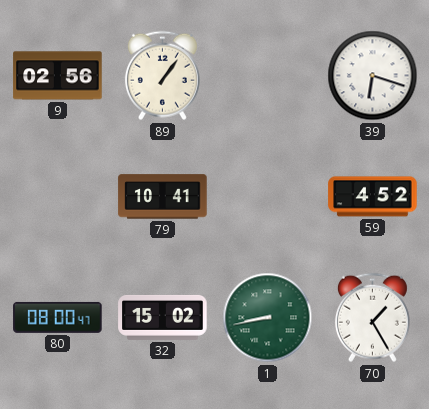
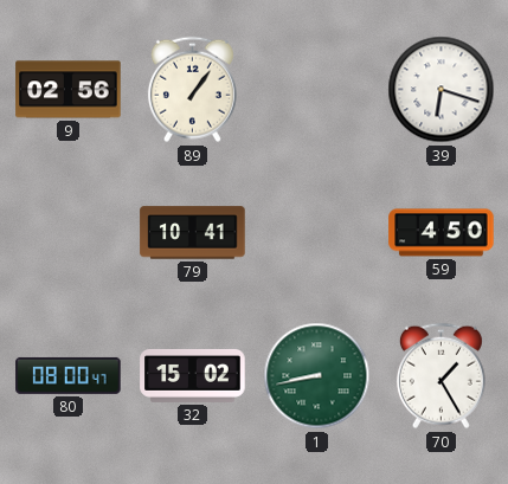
59: 4:52 -> 4:50 (442, 233)
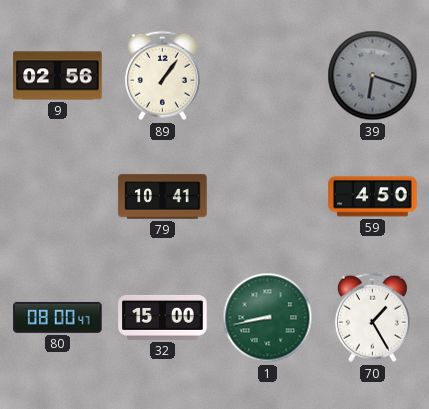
39 dial: white -> grey (373, 76)
32: 15:02 -> 15:00 (163, 317)
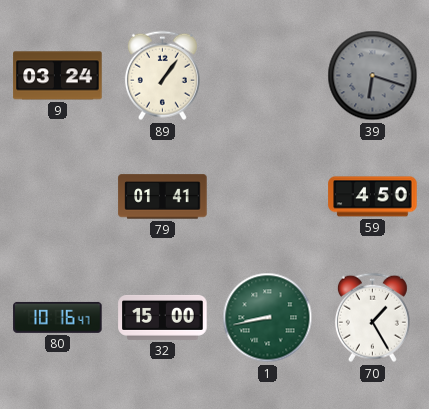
9: 02:56 -> 03:24 (58, 76)
79: 10:41 -> 01:41 (163, 197)
80: 08:00 -> 10:16 (58, 317)
